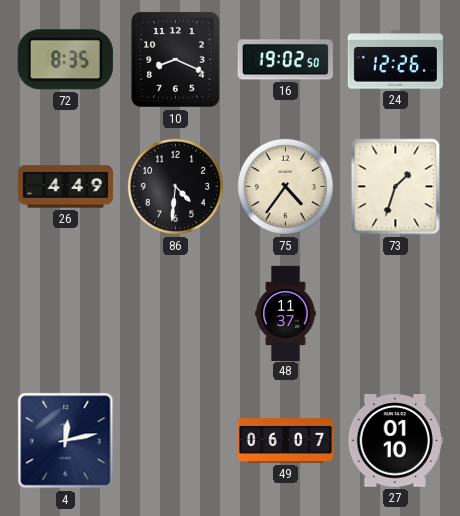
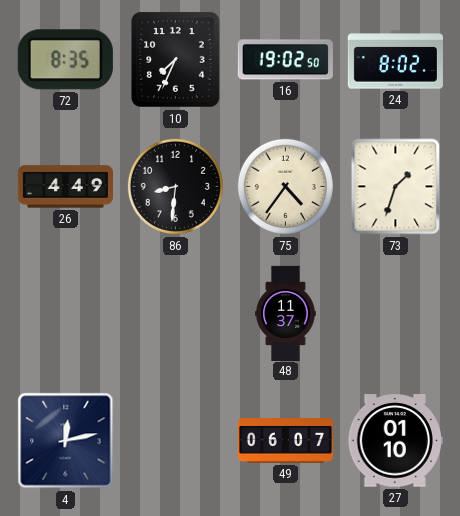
10: 8:19 -> 7:34 (176, 60)
24: 12:26 -> 8:02 (395, 60)
86: 4:31 -> 8:31 (175, 186)
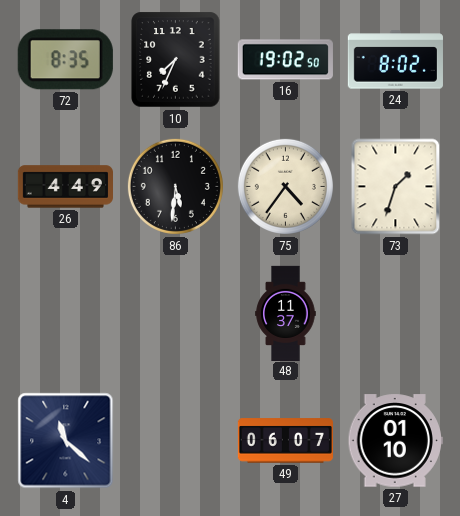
86: 8:31 -> 5:31 (175, 186)
4: 12:13 -> 11:22 (66, 441)
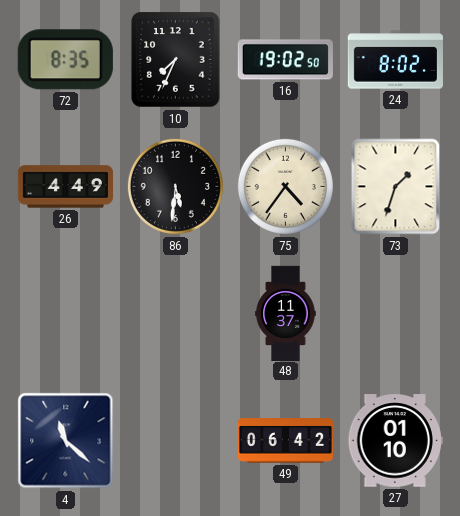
49: 06:07 -> 06:42 (285, 441)
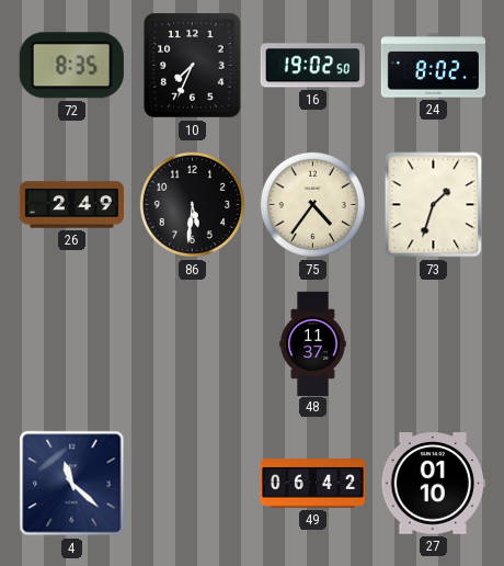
26: 4:49 -> 2:49 (71, 205)
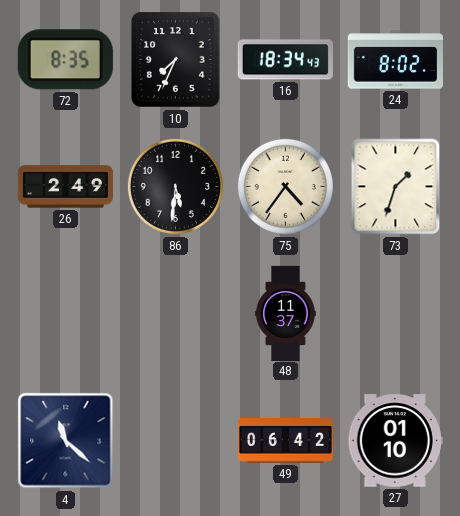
16: 19:02 -> 18:34 (285, 60)
